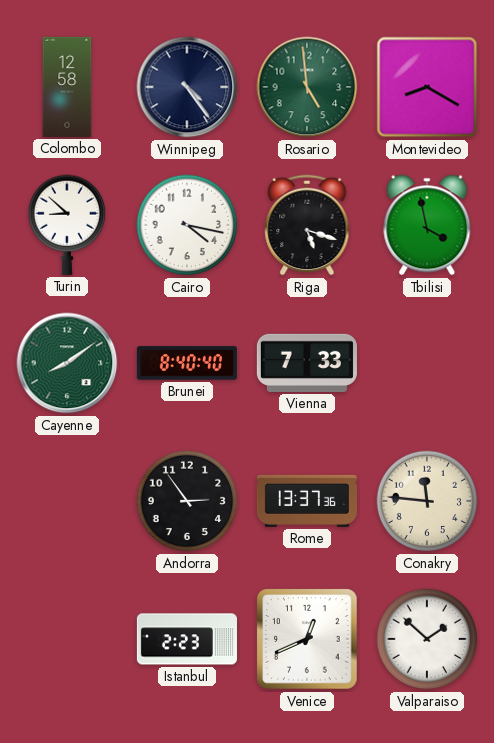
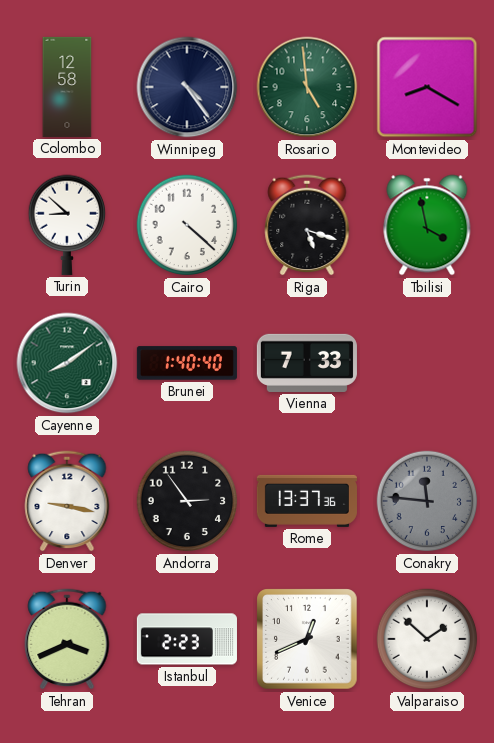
Cairo: 4:17 -> 4:22 (187, 225)
Brunei: 8:40 -> 1:40 (187, 363)
Denver: none -> 9:17 (67, 501)
Conakry dial: cream -> grey (427, 501)
Tehran: none -> 3:41 (67, 639)
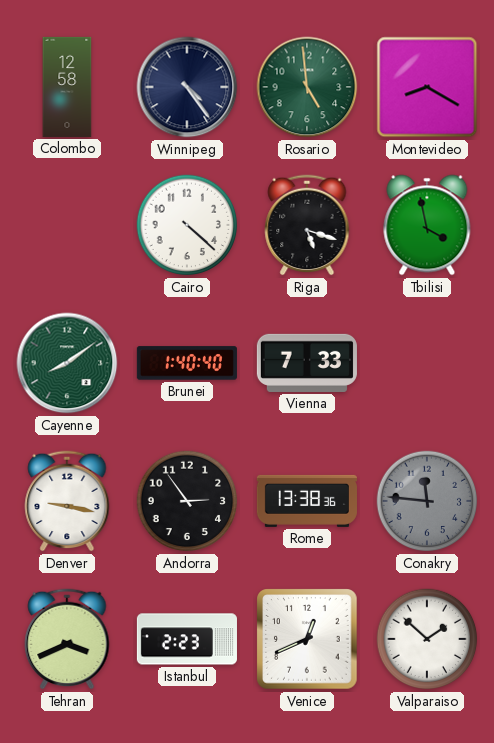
Turin: 8:52 -> none (67, 225)
Rome: 13:37 -> 13:38 (307, 501)
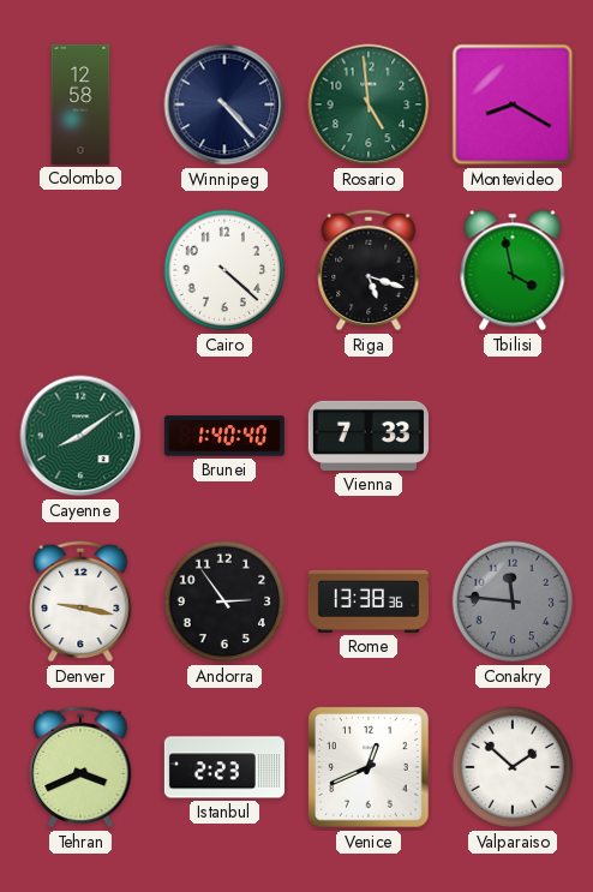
Winnipeg: 4:24 -> 4:23 (224, 104)
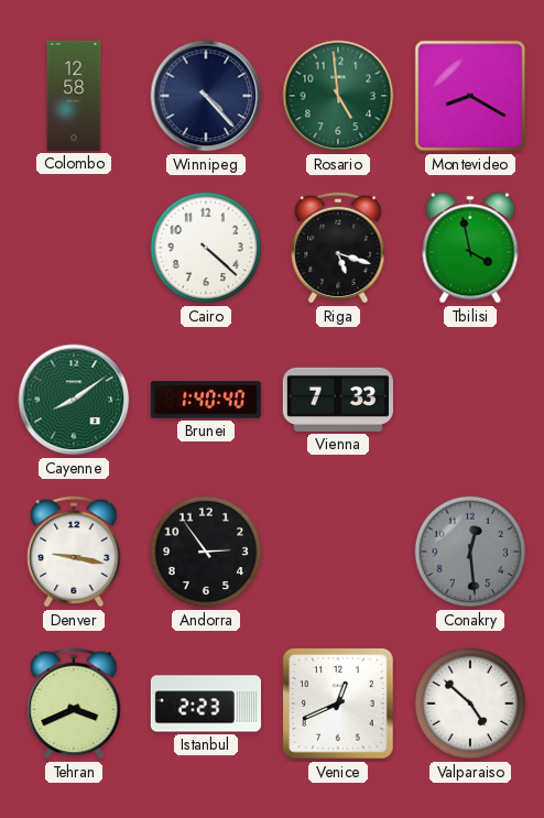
Rome: 13:38 -> none (369, 601)
Conakry: 11:46 -> 12:29 (470, 552)
Valparaiso: 1:52 -> 4:52 (470, 704)
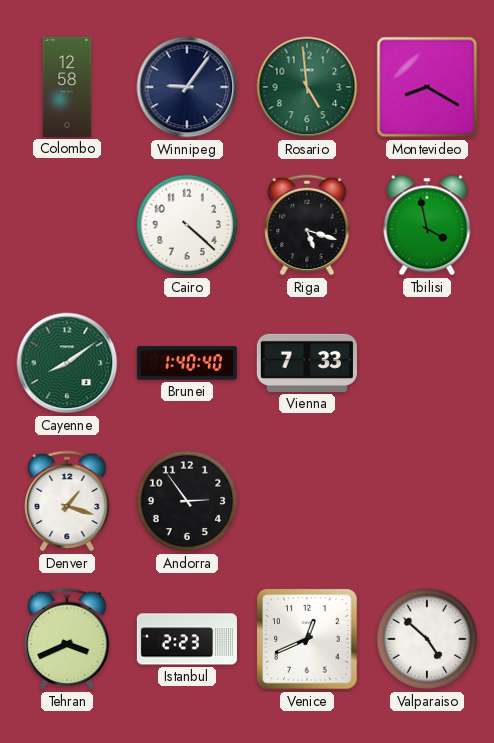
Winnipeg: 4:23 -> 9:06 (187, 87)
Denver: 9:17 -> 1:18 (67, 501)
Conakry: 12:29 -> none (470, 552)
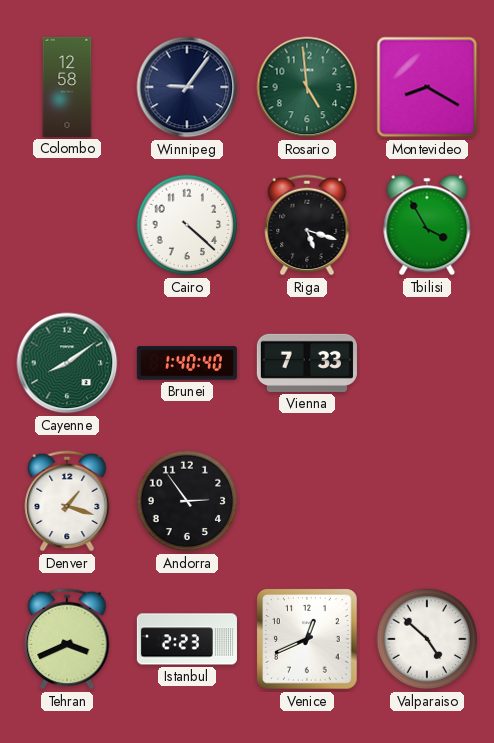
Tbilisi: 3:58 -> 3:55 (427, 225)
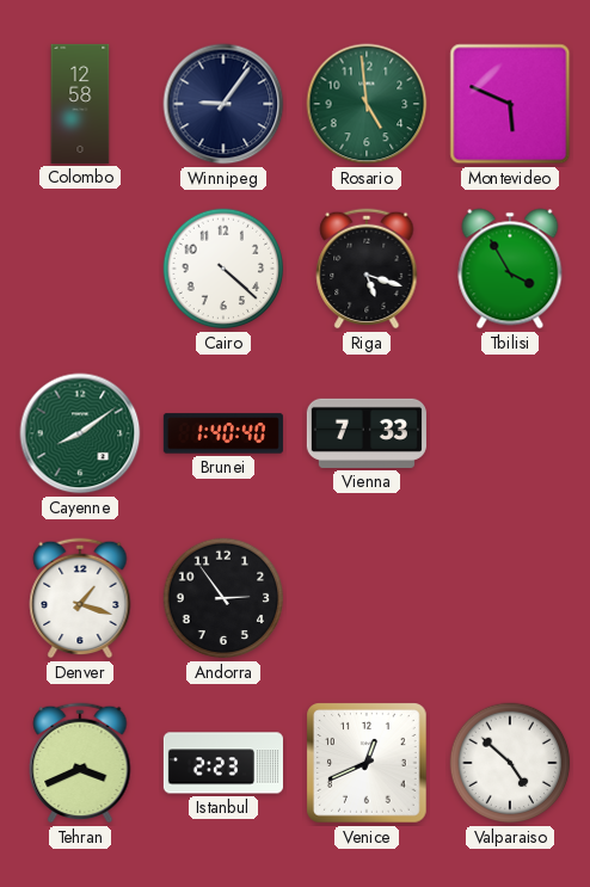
Montevideo: 8:20 -> 5:49 (510, 104)
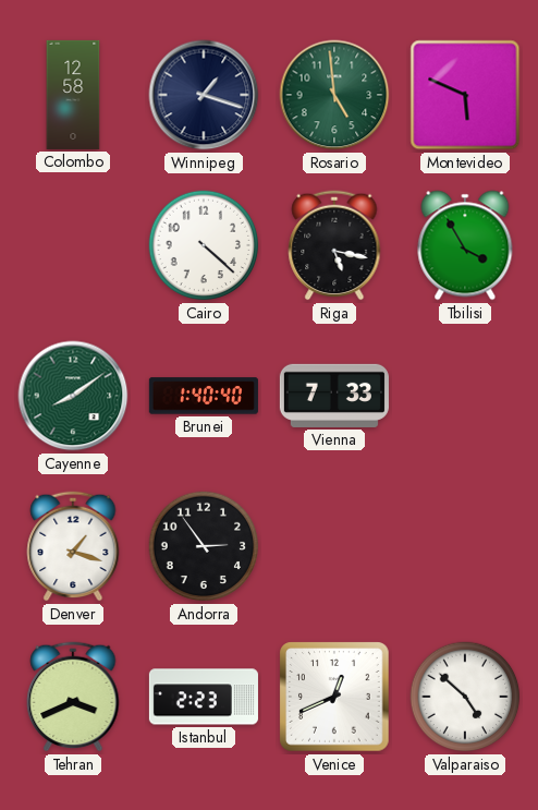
Winnipeg: 9:06 -> 1:18 (204, 95)
Riga: 5:18 -> 5:17 (334, 245)
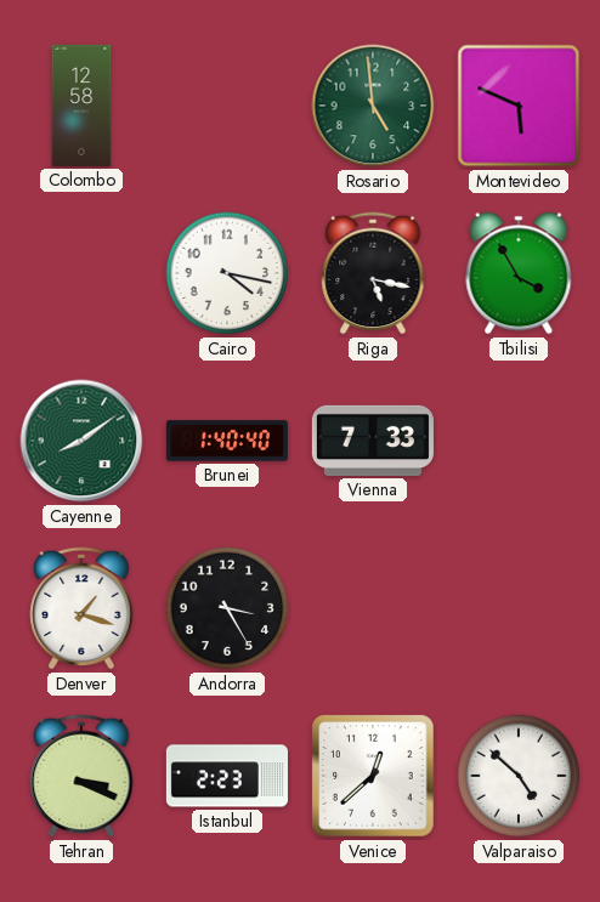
Winnipeg: 1:18 -> none (204, 95)
Cairo: 4:22 -> 4:17 (227, 273)
Andorra: 2:54 -> 3:25 (227, 608)
Tehran: 3:41 -> 3:19 (81, 776)
Venice: 12:41 -> 12:38 (373, 776)
